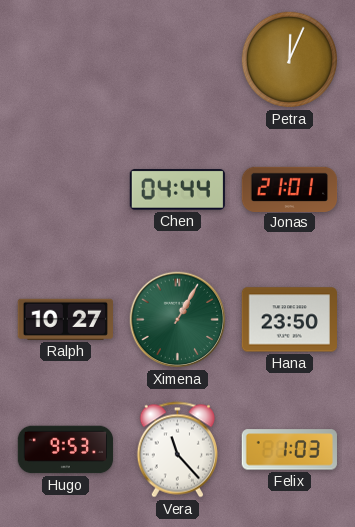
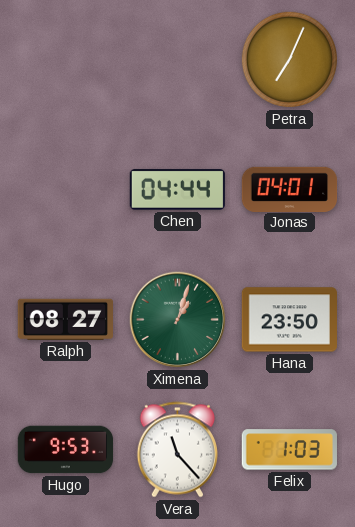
Petra: 12:04 -> 7:04 (289, 59)
Jonas: 21:01 -> 04:01 (290, 189)
Ralph: 10:27 -> 08:27 (65, 319)
Ximena: 1:05 -> 1:03 (178, 320)
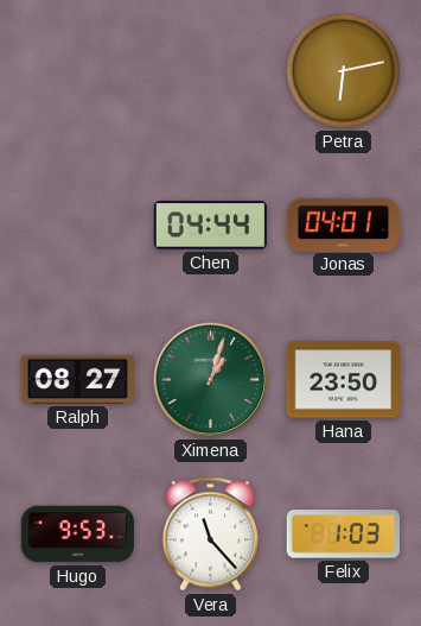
Petra: 7:04 -> 6:13 (343, 70)
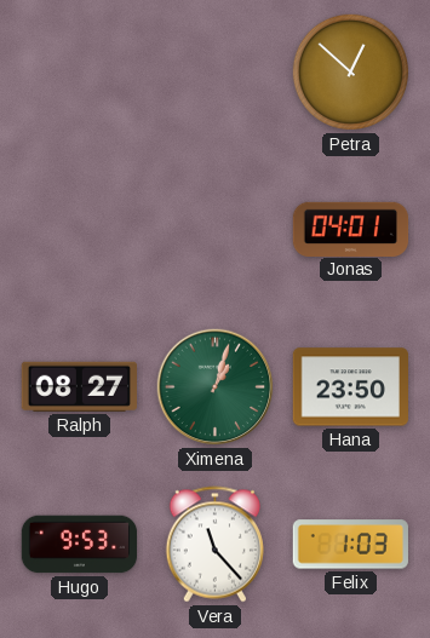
Petra: 6:13 -> 12:52 (350, 71)
Chen: 04:44 -> none (210, 226)
